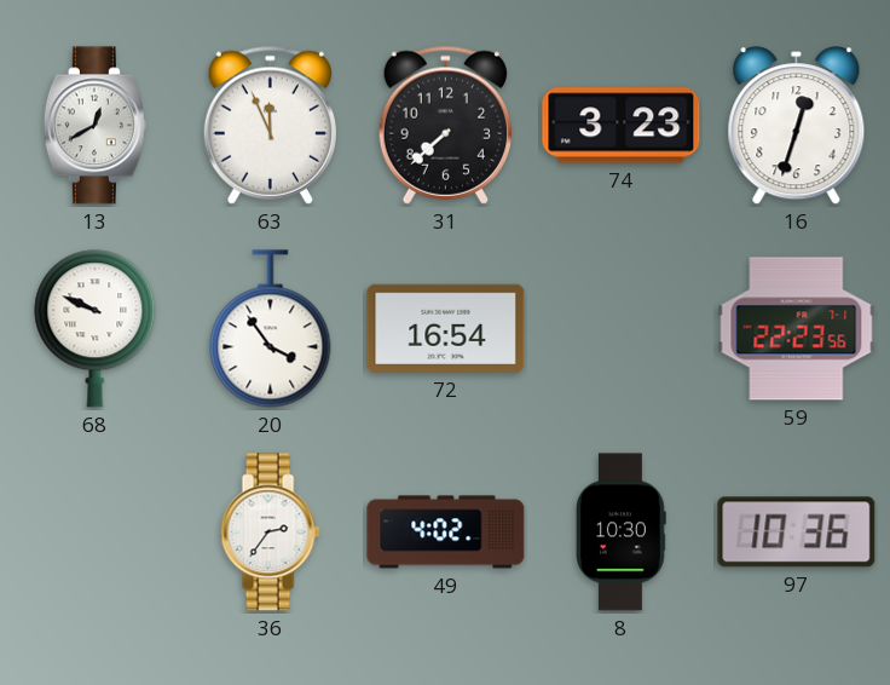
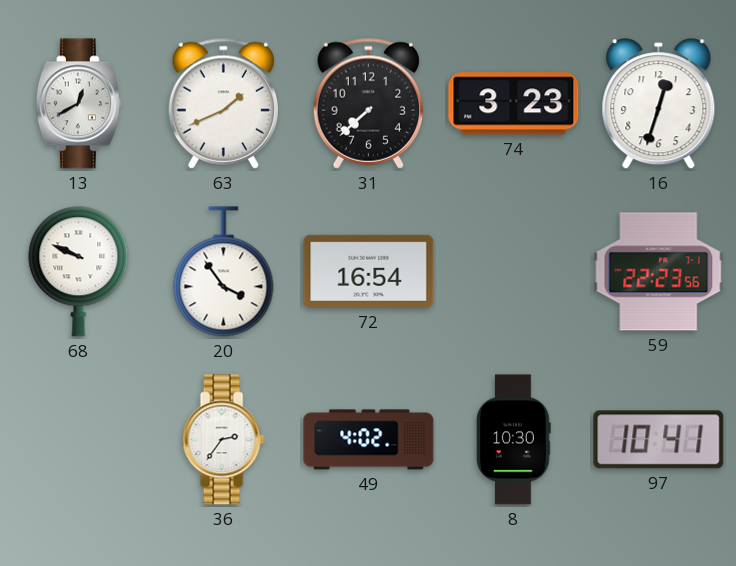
63: 11:56 -> 1:41 (223, 103)
97: 10:36 -> 10:41 (659, 440)
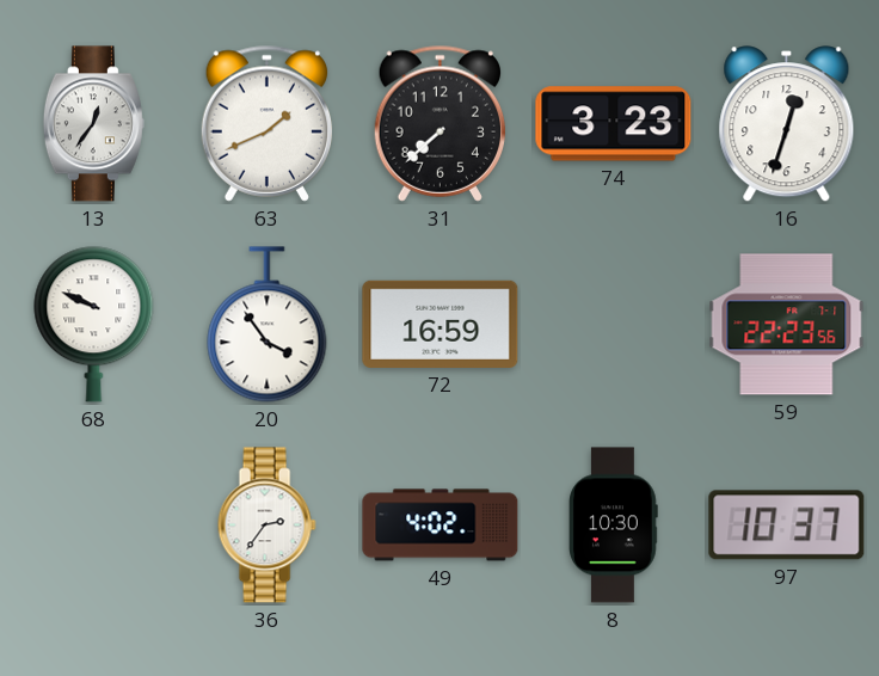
13: 12:40 -> 12:36 (93, 124)
72: 16:54 -> 16:59 (441, 324)
97: 10:41 -> 10:37 (787, 526)
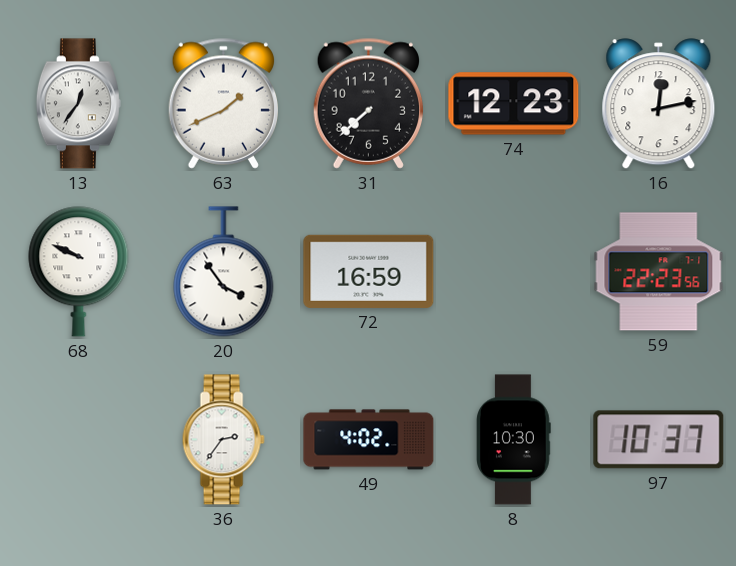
74: 3:23 -> 12:23 (514, 104)
16: 12:33 -> 12:13 (659, 104)
